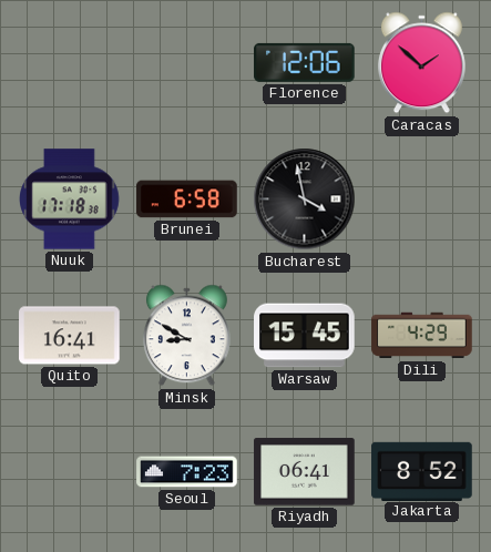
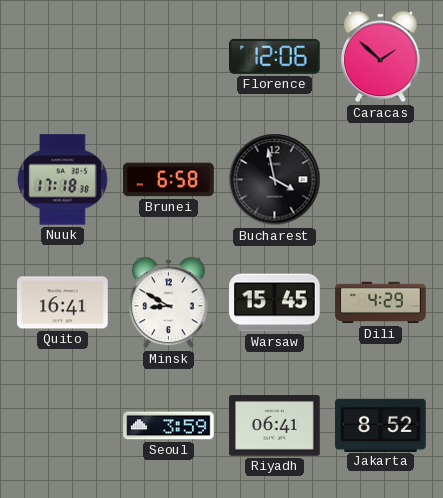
Seoul: 7:23 -> 3:59 (169, 426)
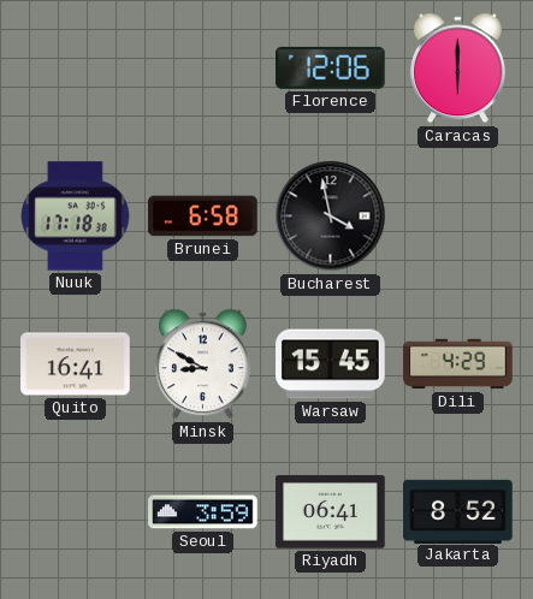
Caracas: 1:52 -> 6:00 (457, 69)
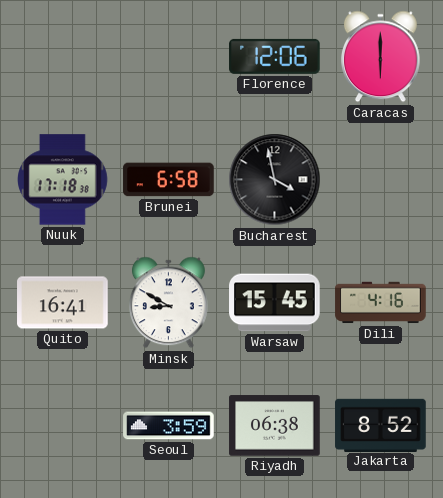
Dili: 4:29 -> 4:16 (381, 303)
Riyadh: 06:41 -> 06:38 (275, 426)
